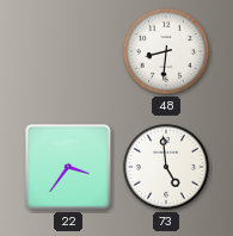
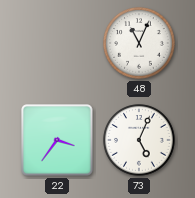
48: 8:31 -> 11:04 (139, 43)
73: 4:59 -> 5:04 (139, 140)
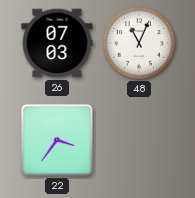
26: none -> 07:03 (57, 43)
73: 5:04 -> none (139, 140)
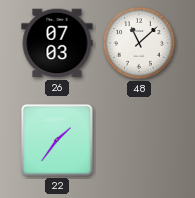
48: 11:04 -> 11:08 (139, 43)
22: 3:36 -> 1:36 (57, 140)
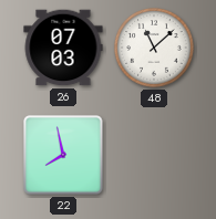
22: 1:36 -> 7:58 (63, 155)
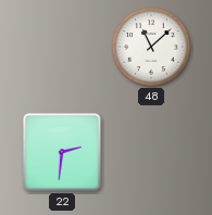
26: 07:03 -> none (63, 48)
22: 7:58 -> 2:31 (62, 152)
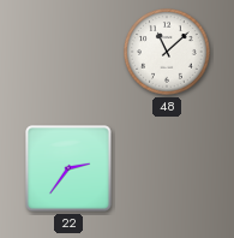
22: 2:31 -> 2:36 (68, 168)
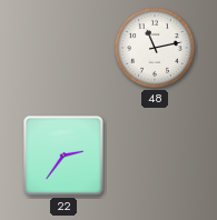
48: 11:08 -> 11:13 (155, 48)
